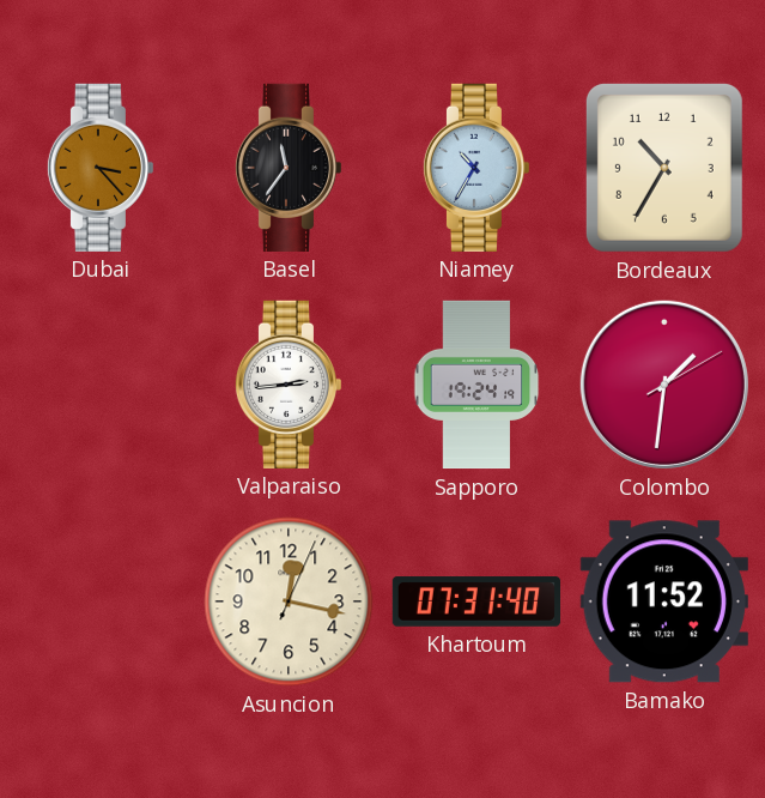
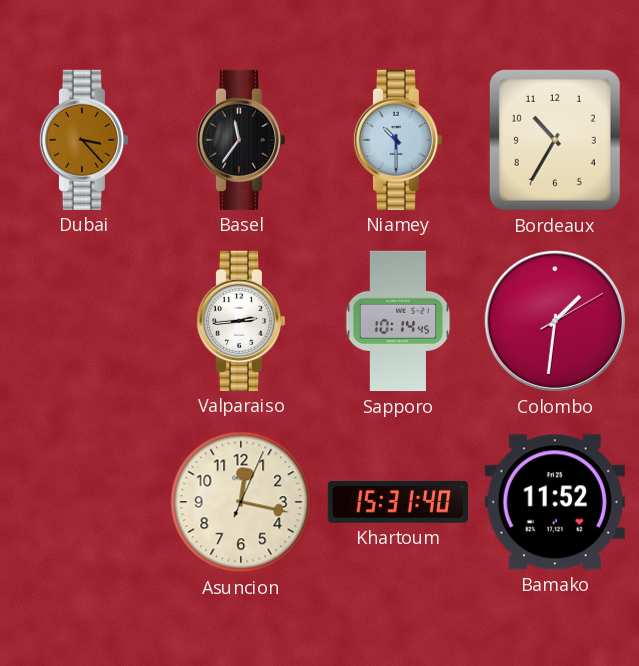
Niamey: 10:35 -> 10:30 (398, 140)
Sapporo: 19:24 -> 10:14 (398, 321)
Khartoum: 07:31 -> 15:31 (397, 502)
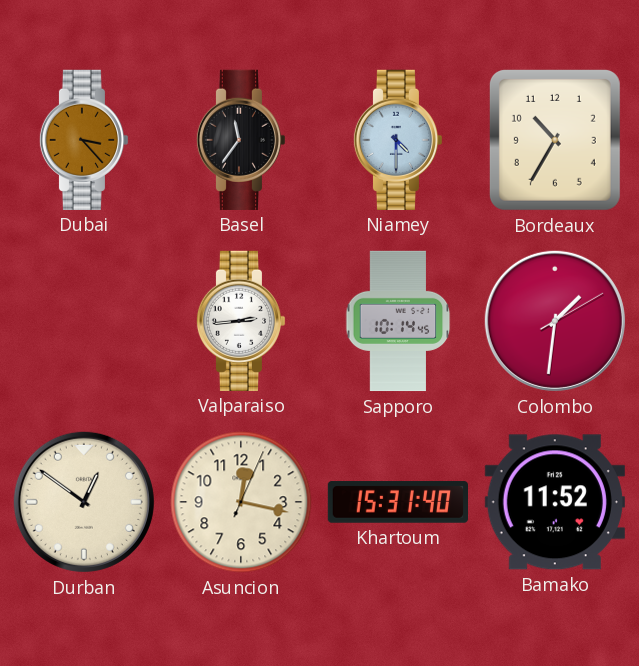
Niamey: 10:30 -> 4:30 (398, 140)
Durban: none -> 12:51 (84, 502)
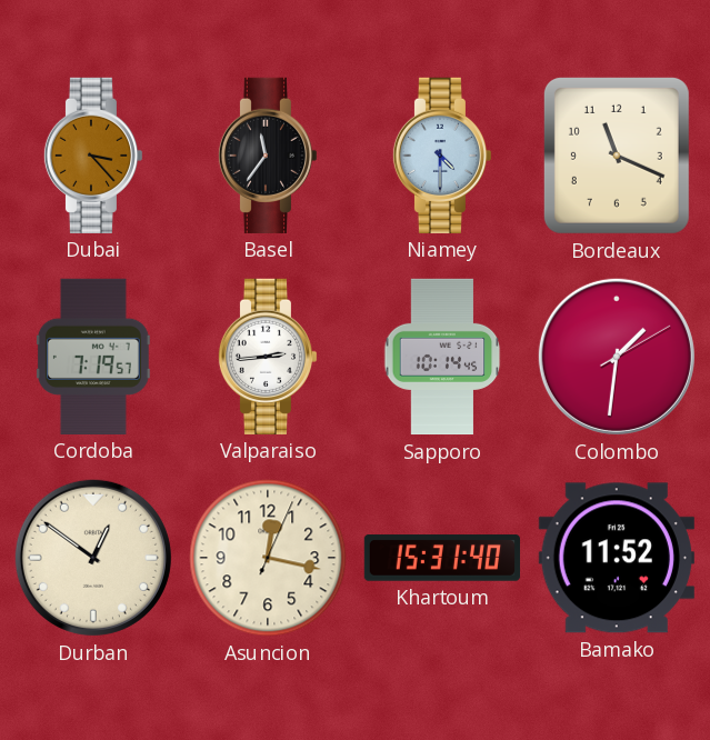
Bordeaux: 10:35 -> 11:19 (617, 156)
Cordoba: none -> 7:19 (93, 357)
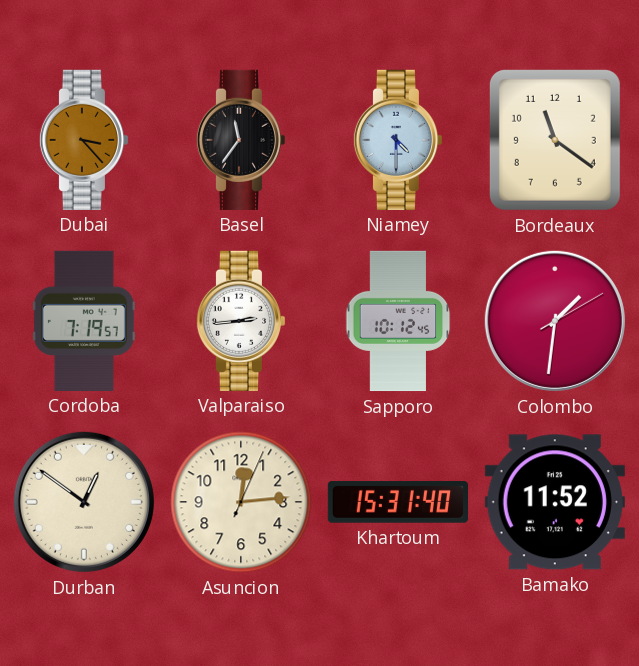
Bordeaux: 11:19 -> 11:21 (555, 140)
Sapporo: 10:14 -> 10:12 (398, 321)
Asuncion: 12:17 -> 12:14 (241, 502)
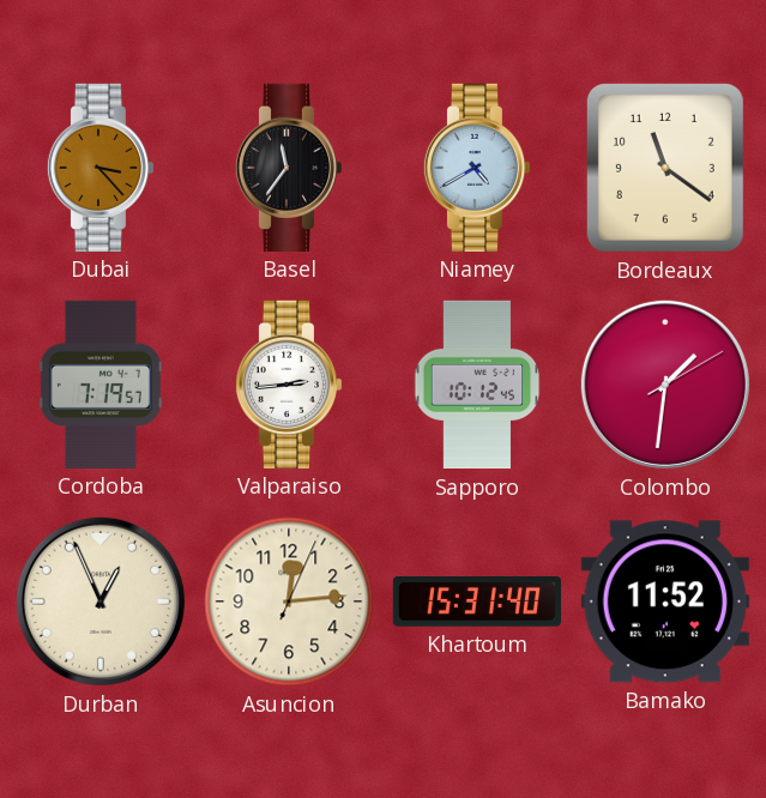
Niamey: 4:30 -> 4:40 (477, 168)
Durban: 12:51 -> 12:56 (101, 601)
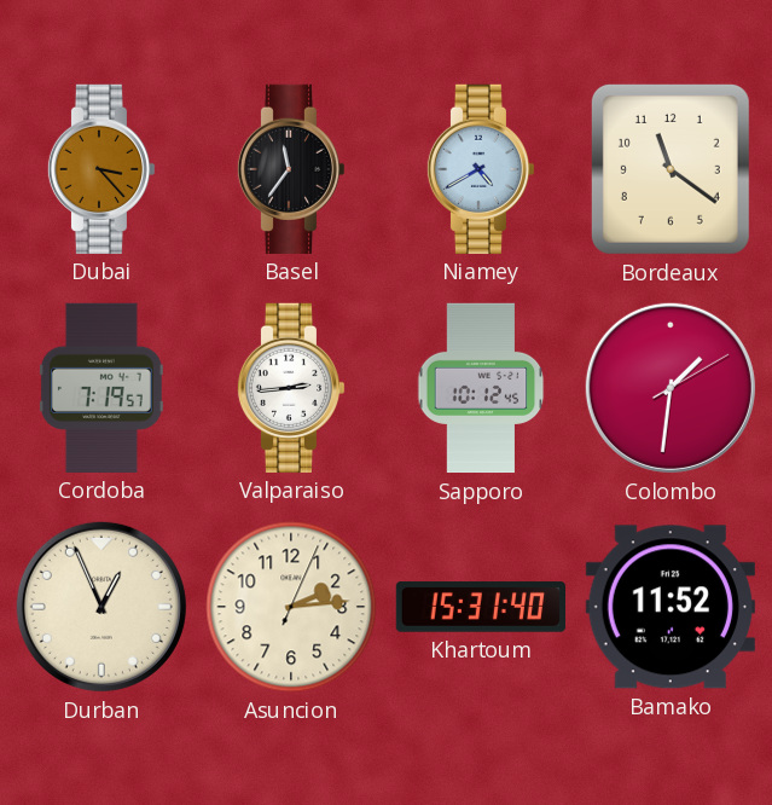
Asuncion: 12:14 -> 2:14 (291, 607)
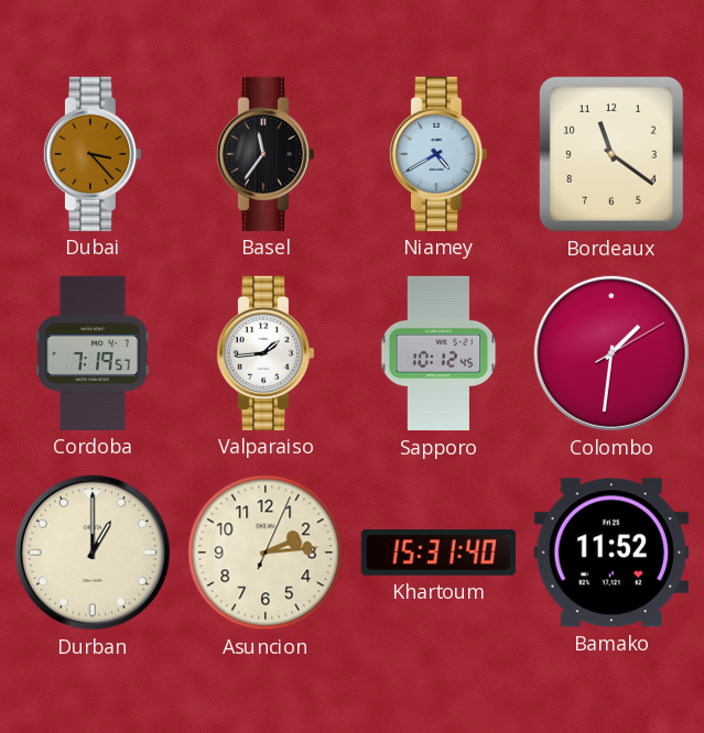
Valparaiso: 2:44 -> 1:44 (266, 353)
Durban: 12:56 -> 1:00 (93, 553)
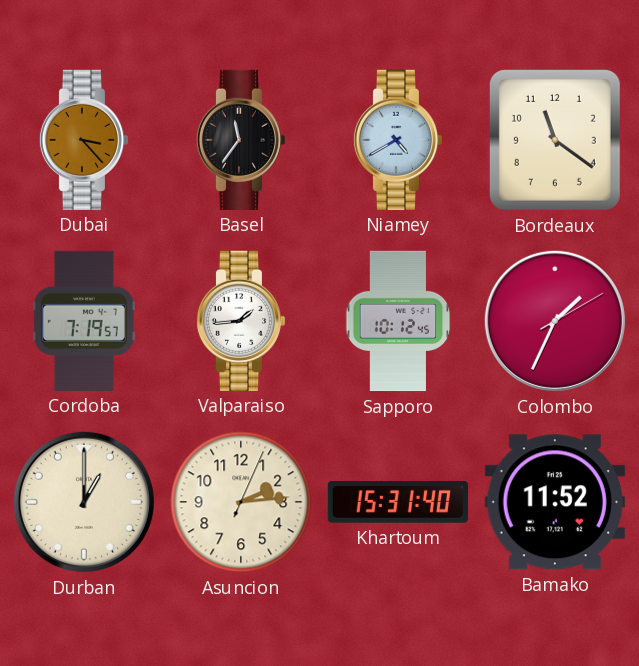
Colombo: 1:31 -> 1:34 (555, 321)
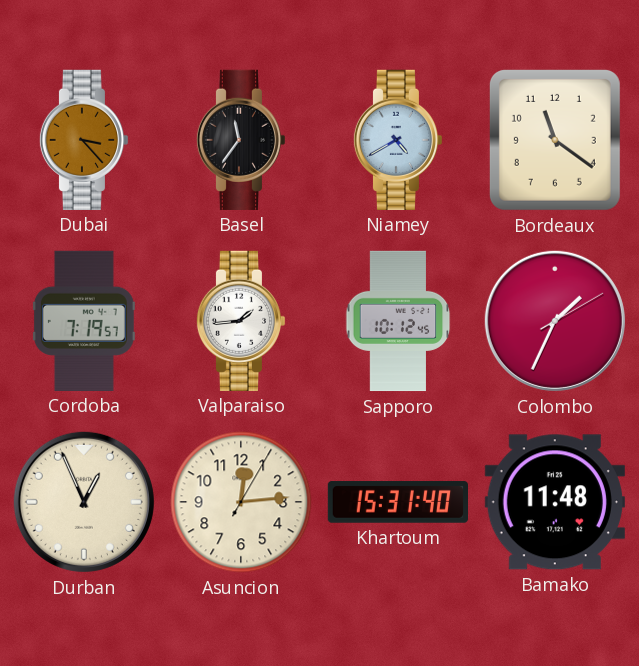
Durban: 1:00 -> 12:56 (84, 502)
Asuncion: 2:14 -> 12:14 (241, 502)
Bamako: 11:52 -> 11:48 (555, 502)
